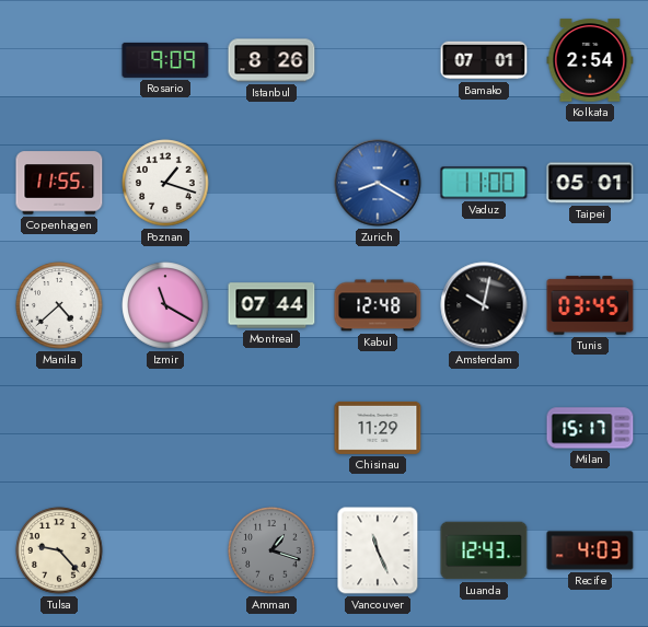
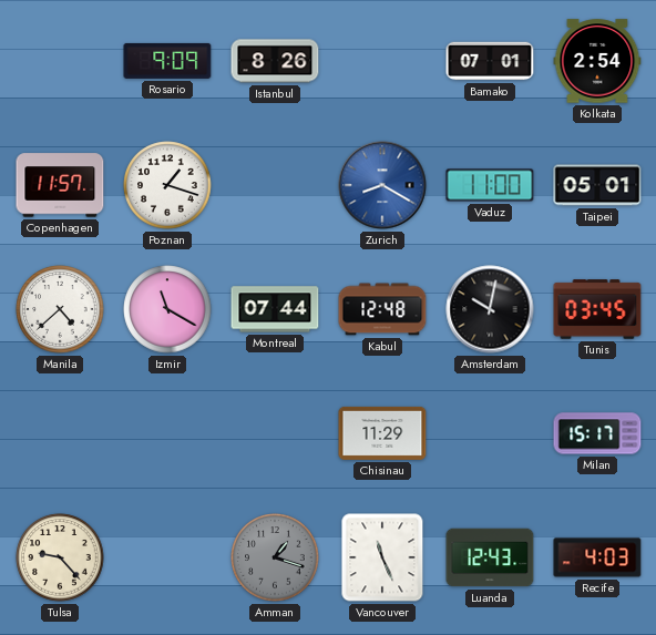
Copenhagen: 11:55 -> 11:57 (60, 185)
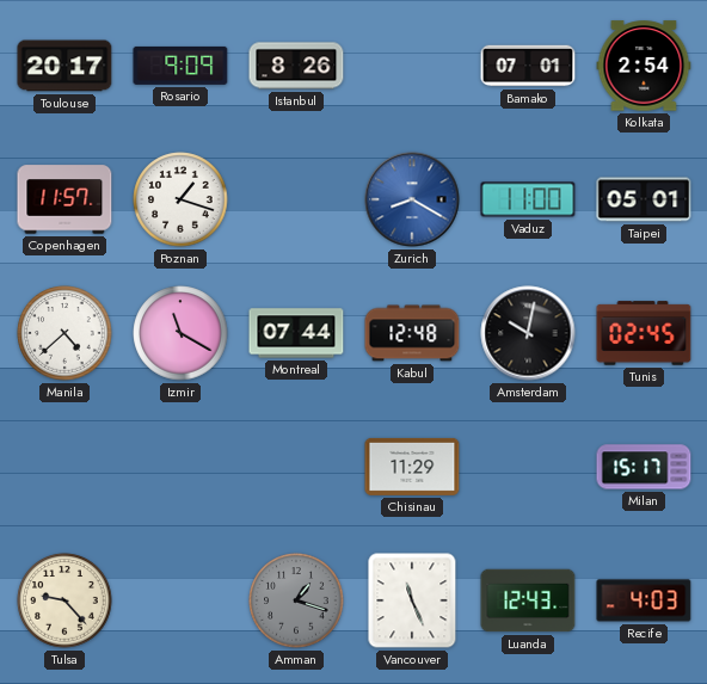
Toulouse: none -> 20:17 (64, 66)
Tunis: 03:45 -> 02:45 (644, 333)
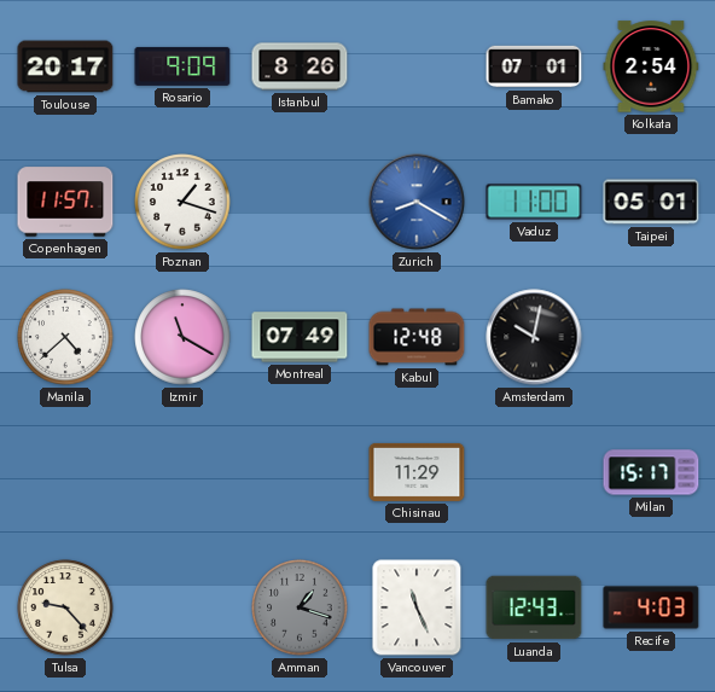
Montreal: 07:44 -> 07:49 (300, 337)
Tunis: 02:45 -> none (644, 333)
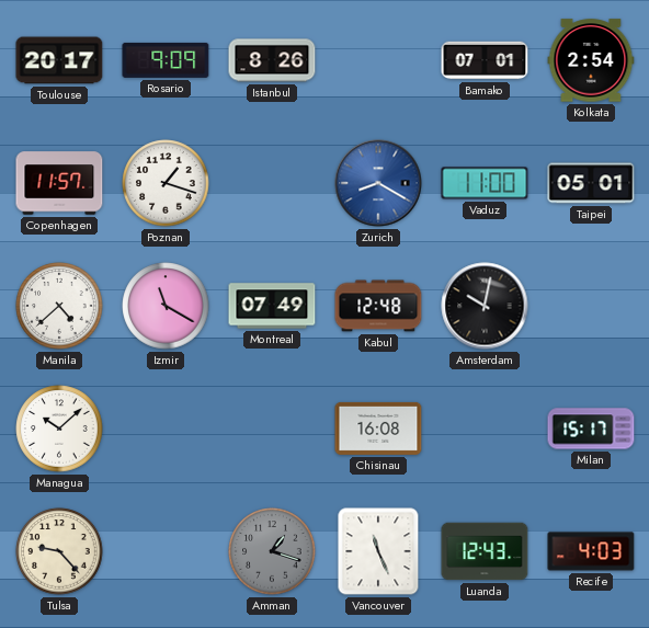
Managua: none -> 10:08 (59, 429)
Chisinau: 11:29 -> 16:08 (378, 429)
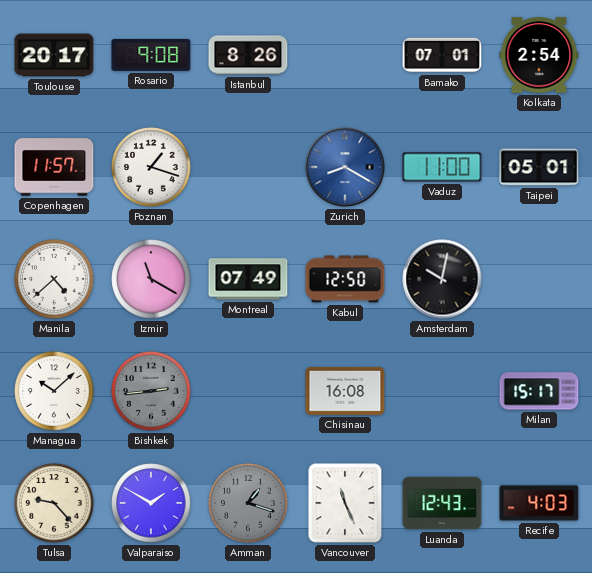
Rosario: 9:09 -> 9:08 (151, 55)
Kabul: 12:48 -> 12:50 (345, 279)
Bishkek: none -> 2:44 (151, 391)
Valparaiso: none -> 1:50 (151, 503)
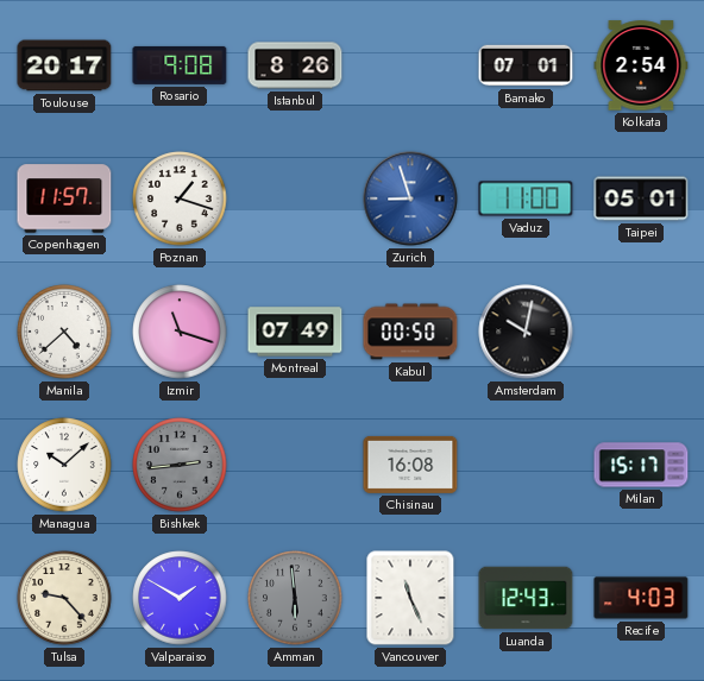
Zurich: 8:20 -> 8:57 (410, 198)
Izmir: 11:20 -> 11:18 (180, 332)
Kabul: 12:50 -> 00:50 (410, 332)
Amman: 1:18 -> 5:59 (295, 598)
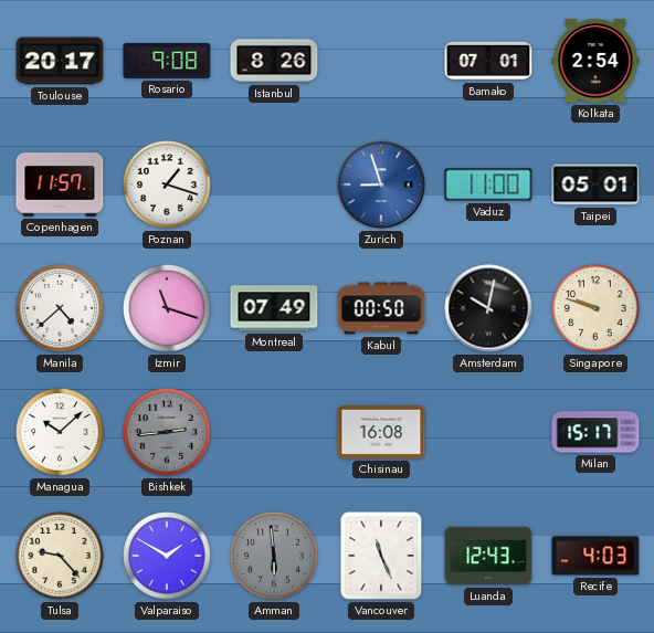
Singapore: none -> 9:48 (595, 308)
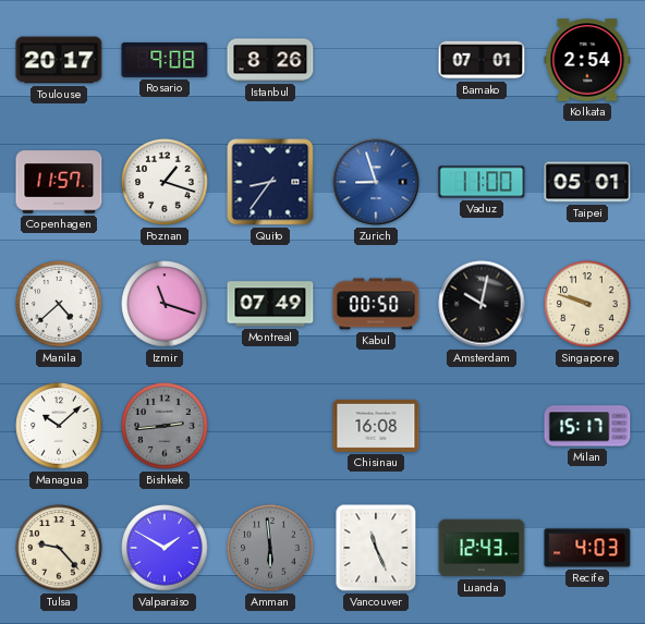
Quito: none -> 8:36 (270, 182)
